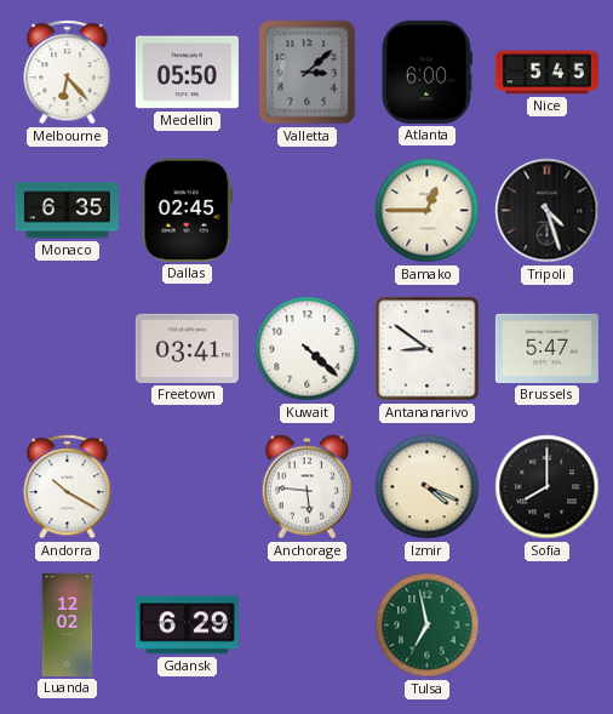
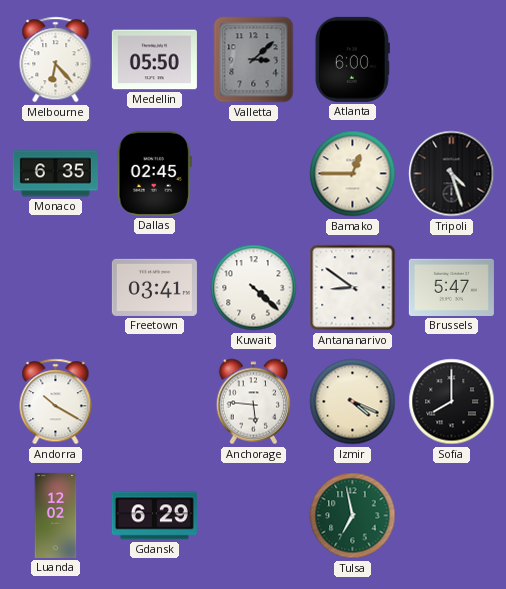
Nice: 5:45 -> none (546, 73)
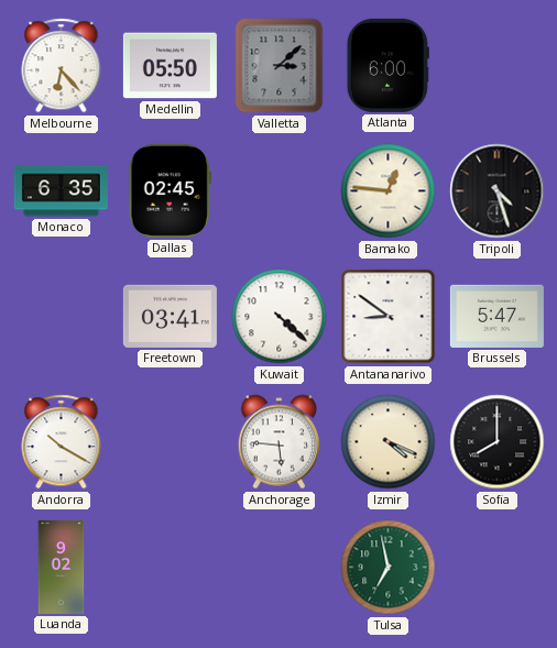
Bamako: 12:45 -> 12:46 (389, 191)
Luanda: 12:02 -> 9:02 (62, 567)
Gdansk: 6:29 -> none (154, 516)
